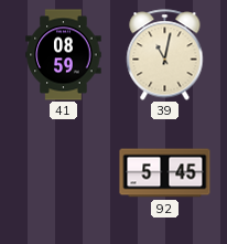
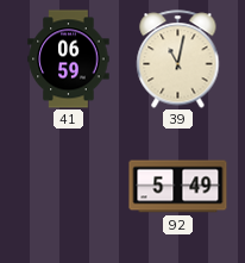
41: 08:59 -> 06:59 (69, 60)
92: 5:45 -> 5:49 (178, 187)
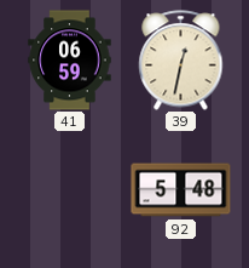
39: 11:02 -> 12:32 (181, 61)
92: 5:49 -> 5:48 (181, 190)
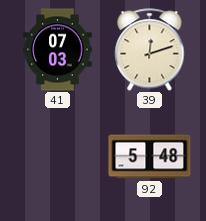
41: 06:59 -> 07:03 (58, 50)
39: 12:32 -> 12:12 (150, 50)
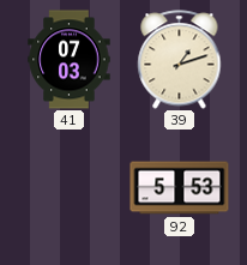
39: 12:12 -> 1:12 (180, 60)
92: 5:48 -> 5:53 (180, 188)
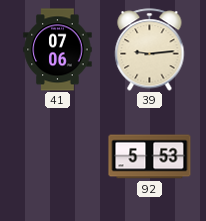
41: 07:03 -> 07:06 (58, 50)
39: 1:12 -> 9:14 (150, 50)
